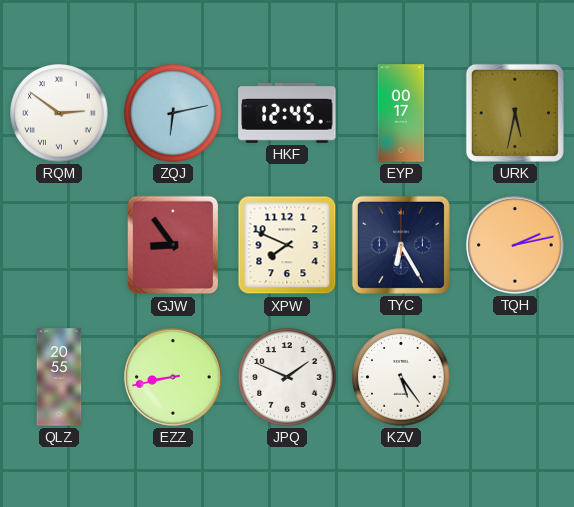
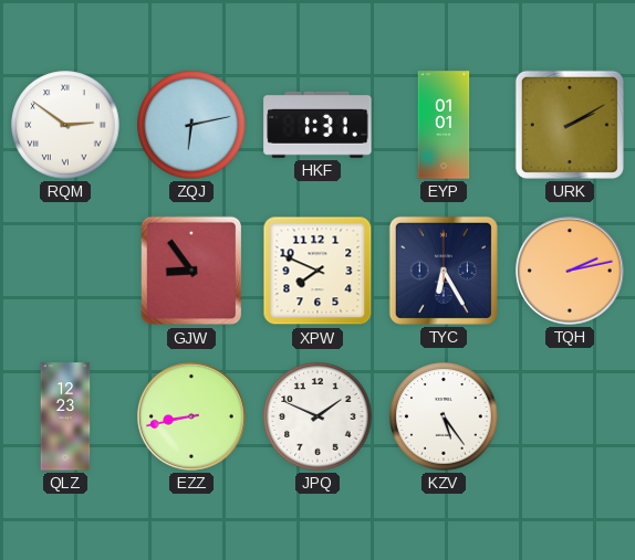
HKF: 12:45 -> 1:31 (317, 125)
EYP: 00:17 -> 01:01 (444, 125)
URK: 5:32 -> 2:10 (570, 125)
QLZ: 20:55 -> 12:23 (65, 416)
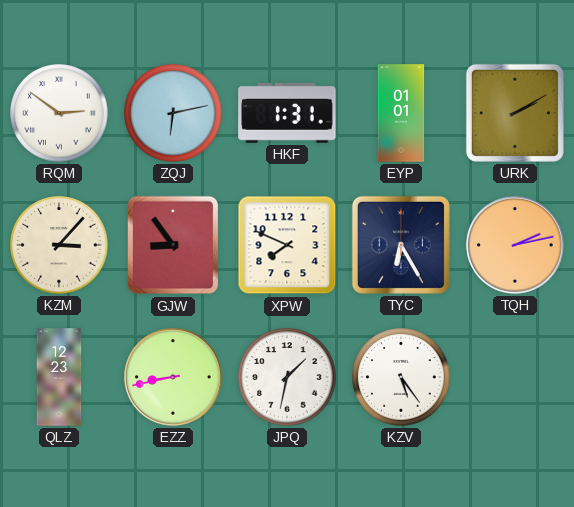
KZM: none -> 3:07 (59, 245)
JPQ: 1:49 -> 1:32 (287, 377)
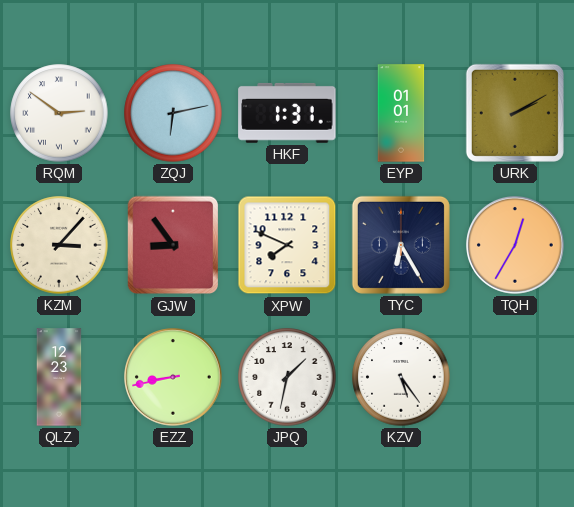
TQH: 2:13 -> 12:35 (516, 246)
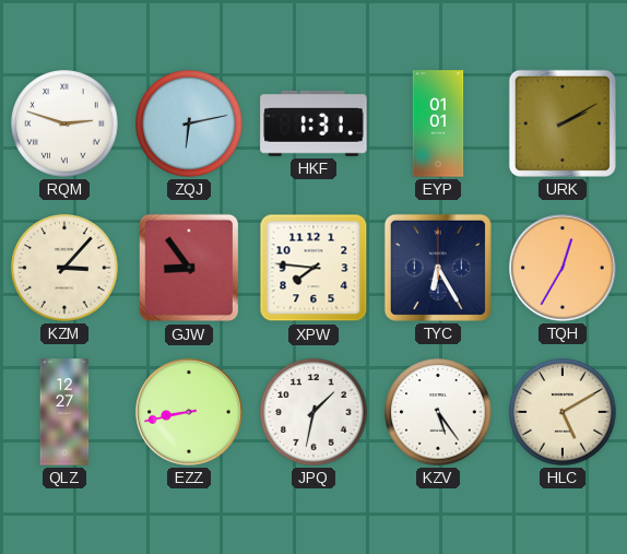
RQM: 2:51 -> 2:48 (64, 123)
XPW: 7:49 -> 7:46 (313, 268)
QLZ: 12:23 -> 12:27 (64, 412)
HLC: none -> 5:10 (563, 412)
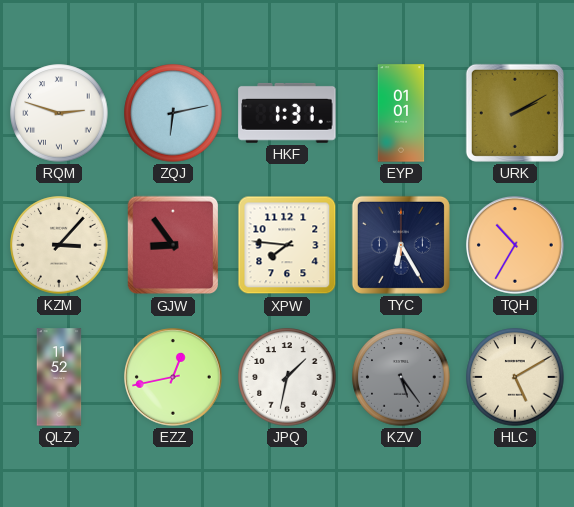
TQH: 12:35 -> 10:35 (516, 246)
QLZ: 12:27 -> 11:52 (59, 377)
EZZ: 8:43 -> 12:43 (174, 378)
KZV dial: white -> grey (401, 377)
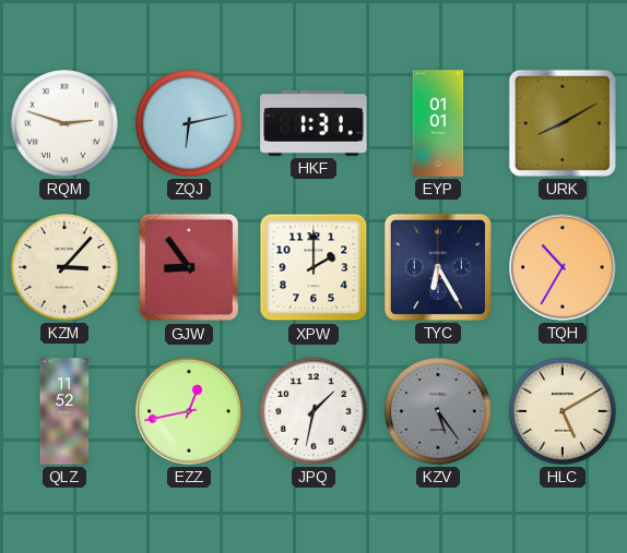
URK: 2:10 -> 8:10 (563, 123)
XPW: 7:46 -> 2:00 (313, 267)
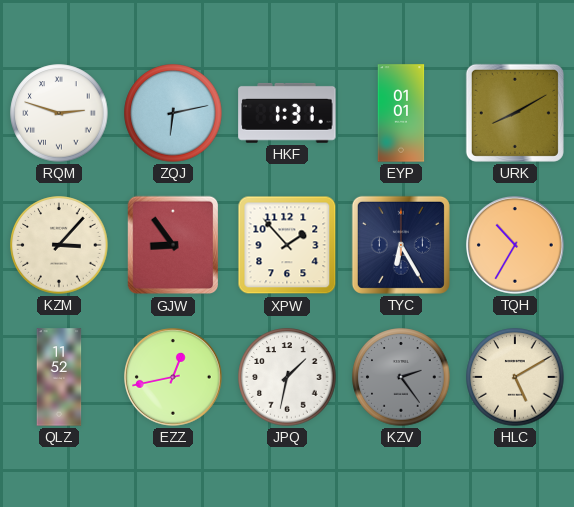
XPW: 2:00 -> 1:53 (287, 245)
KZV: 5:24 -> 2:24 (401, 377)
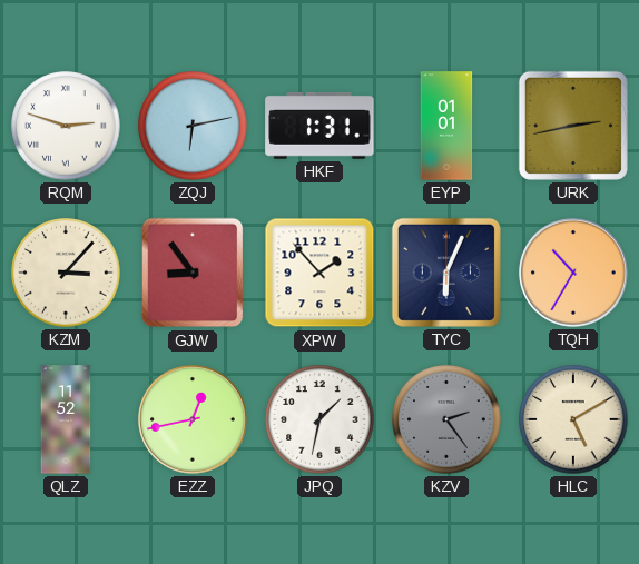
URK: 8:10 -> 2:43 (573, 126)
TYC: 6:25 -> 6:04 (446, 273)
